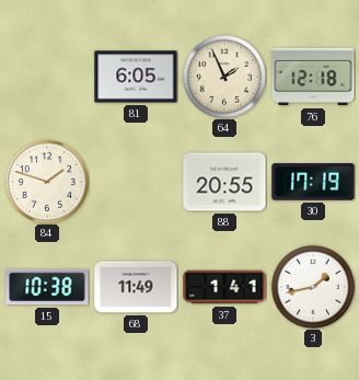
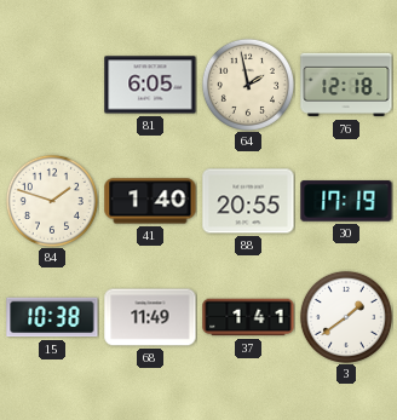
64: 1:56 -> 1:58 (248, 85)
41: none -> 1:40 (150, 201)
3: 1:43 -> 1:39 (346, 317)
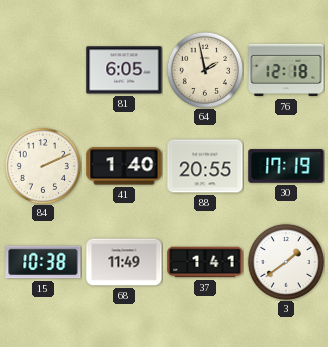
84: 1:48 -> 2:11 (43, 166)
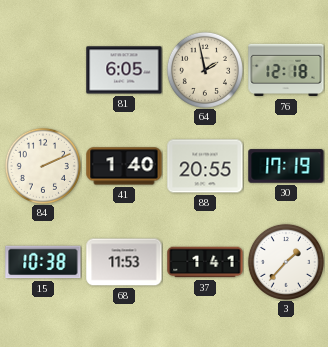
68: 11:49 -> 11:53 (124, 262)
3: 1:39 -> 1:37 (286, 262)
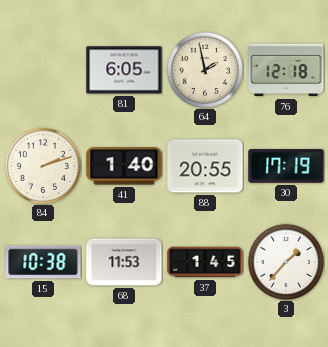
84: 2:11 -> 2:12 (43, 166)
37: 1:41 -> 1:45 (205, 262)
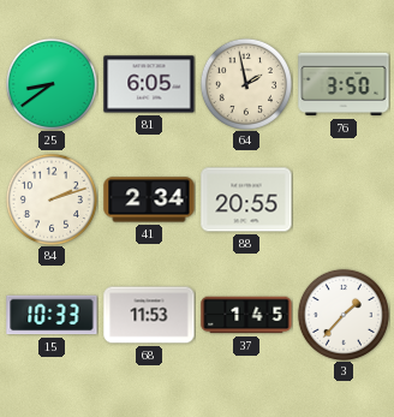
25: none -> 8:39 (52, 84)
76: 12:18 -> 3:50 (344, 84)
41: 1:40 -> 2:34 (149, 199)
30: 17:19 -> none (286, 166)
15: 10:38 -> 10:33 (52, 315)
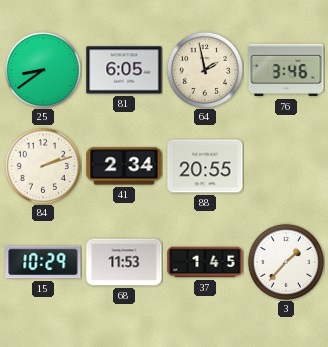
76: 3:50 -> 3:46 (286, 70)
15: 10:33 -> 10:29 (43, 262)
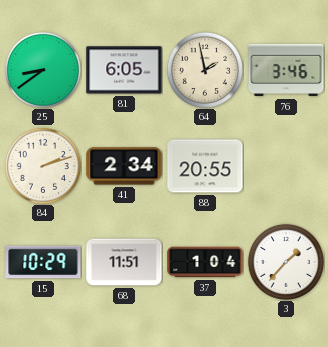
68: 11:53 -> 11:51 (124, 262)
37: 1:45 -> 1:04 (205, 262)
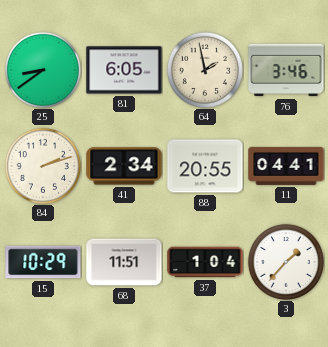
11: none -> 04:41 (286, 166)
